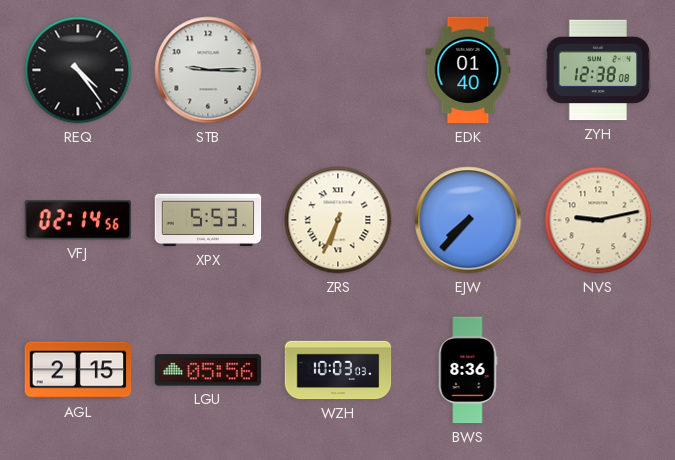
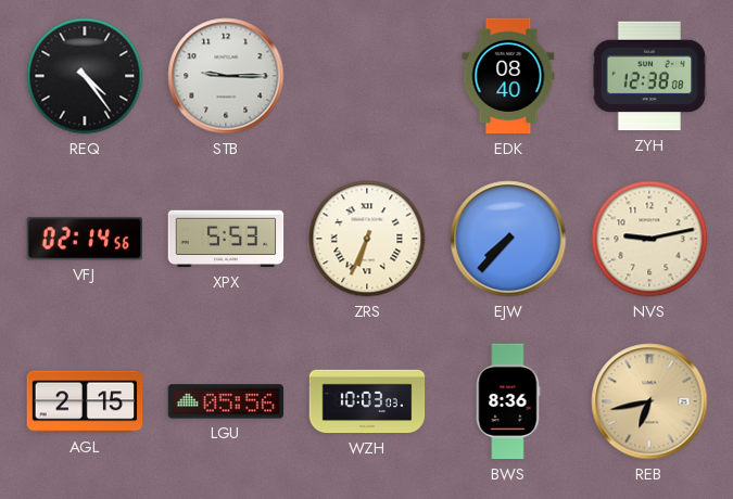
EDK: 01:40 -> 08:40 (508, 76)
REB: none -> 6:43 (649, 401)
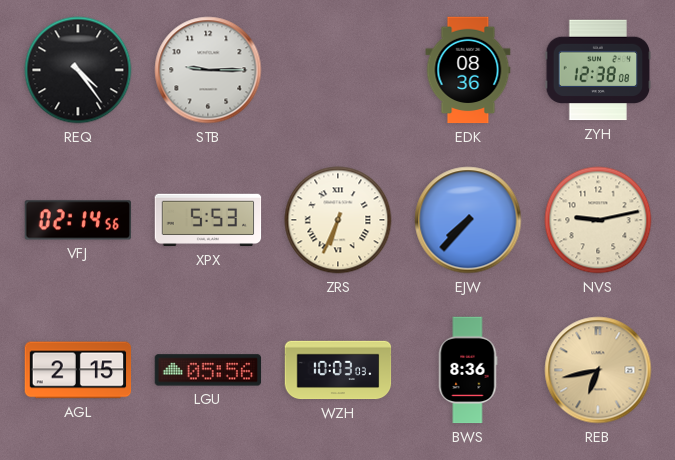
EDK: 08:40 -> 08:36 (468, 70)
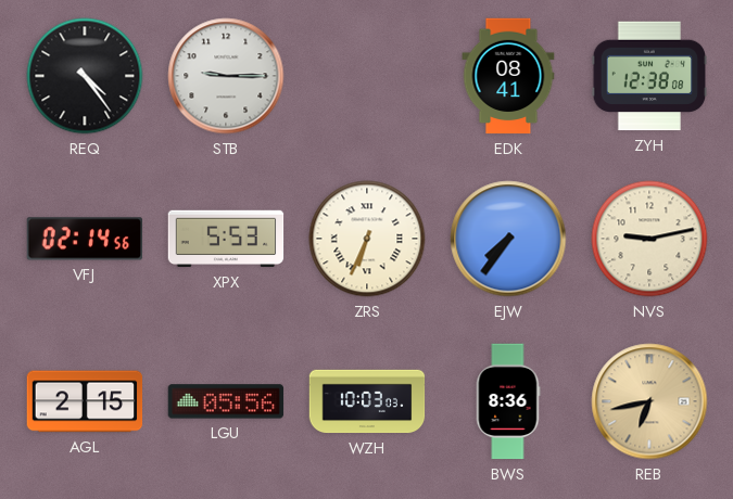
EDK: 08:36 -> 08:41 (508, 76)
EJW: 7:37 -> 7:36 (508, 239)
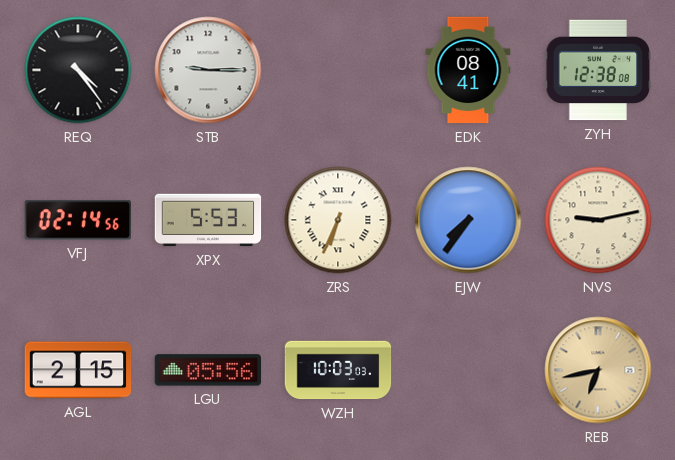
BWS: 8:36 -> none (508, 401)
